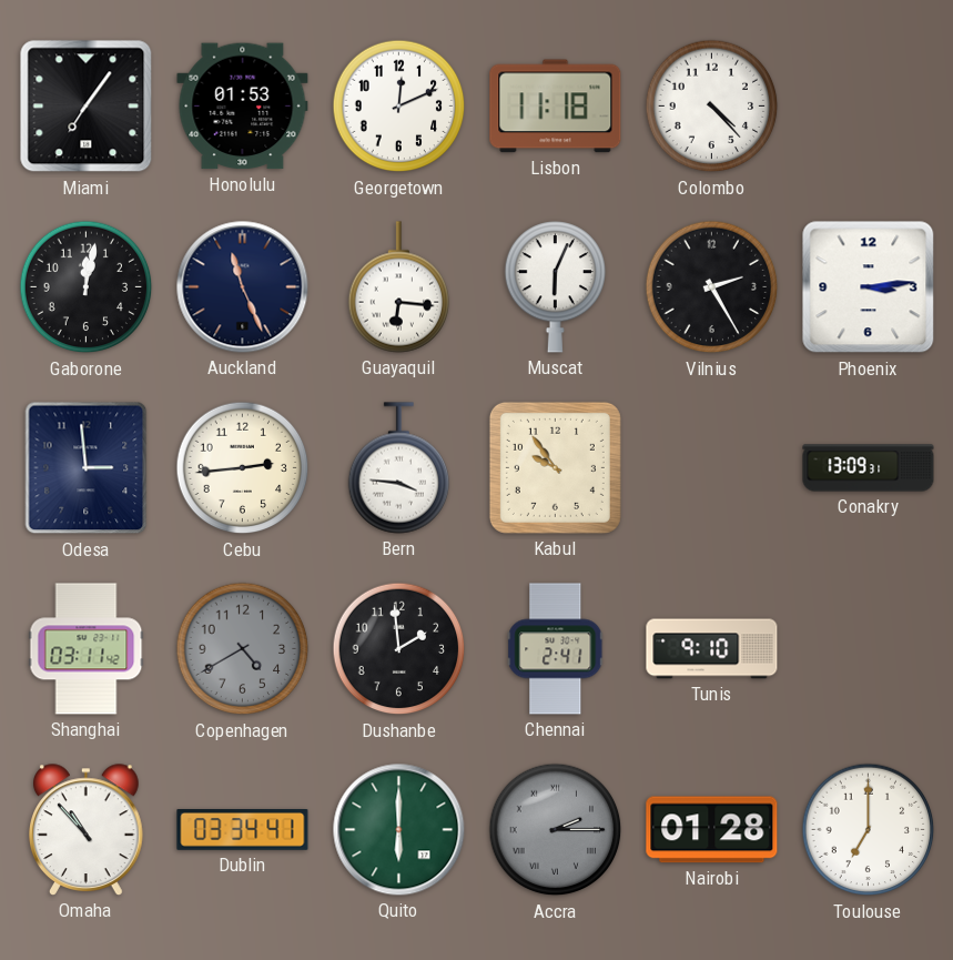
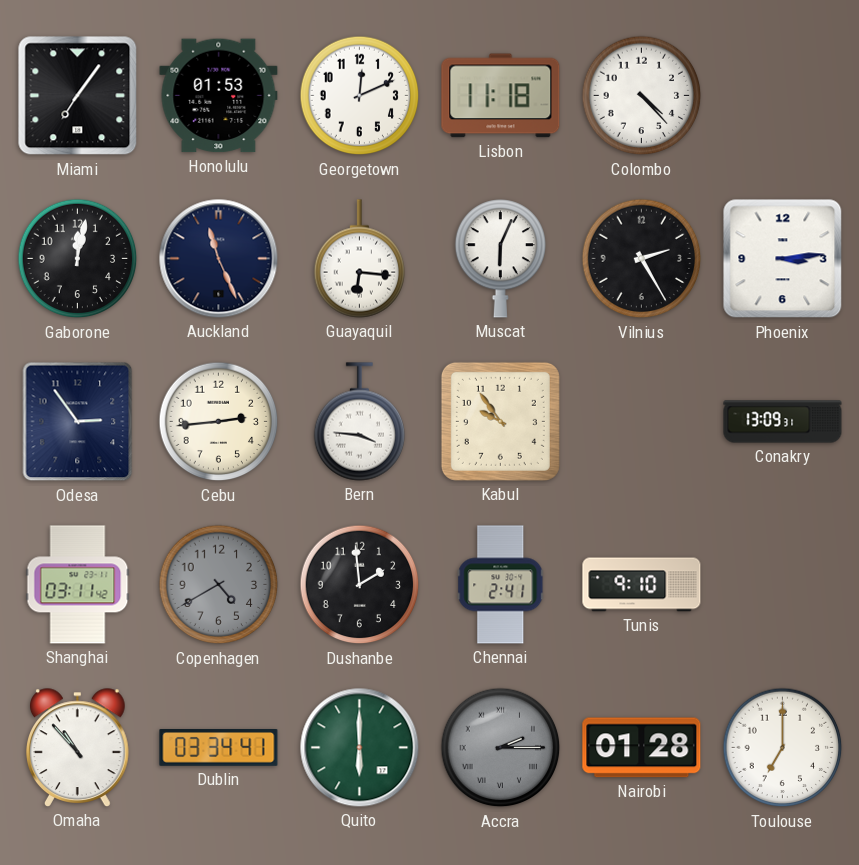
Odesa: 2:59 -> 2:54 (78, 422)
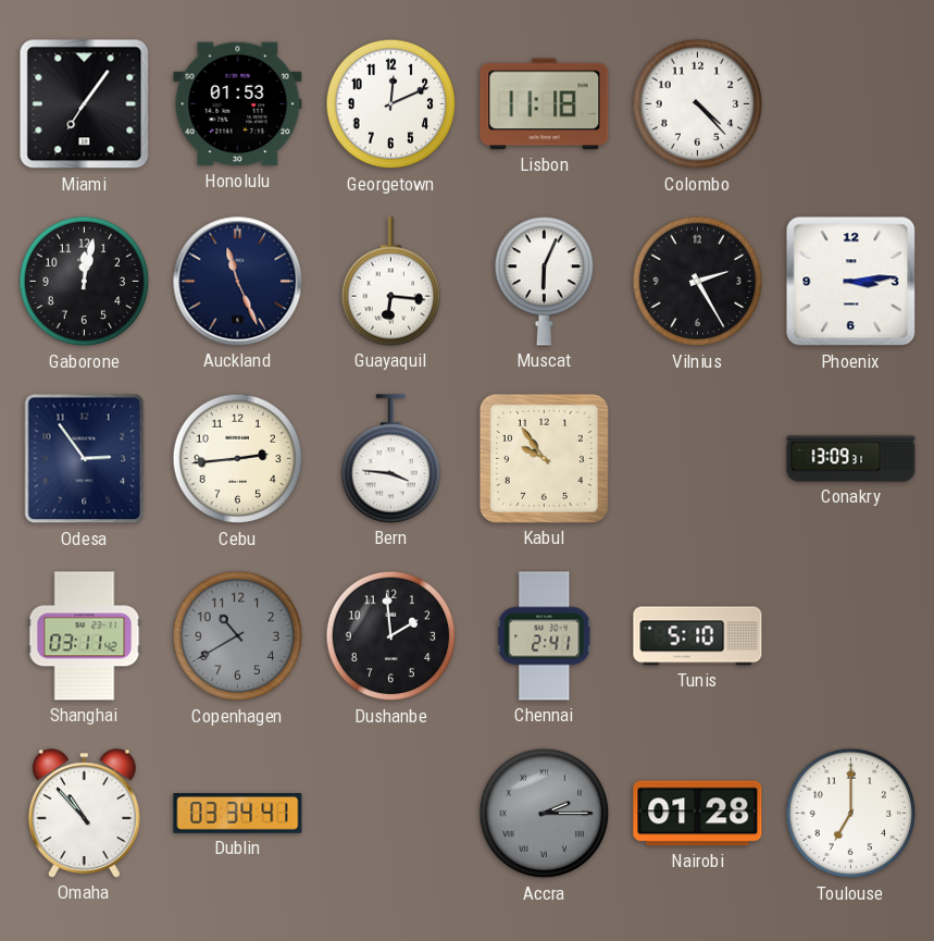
Copenhagen: 4:40 -> 10:40 (238, 636)
Tunis: 9:10 -> 5:10 (698, 636)
Quito: 6:00 -> none (360, 748)
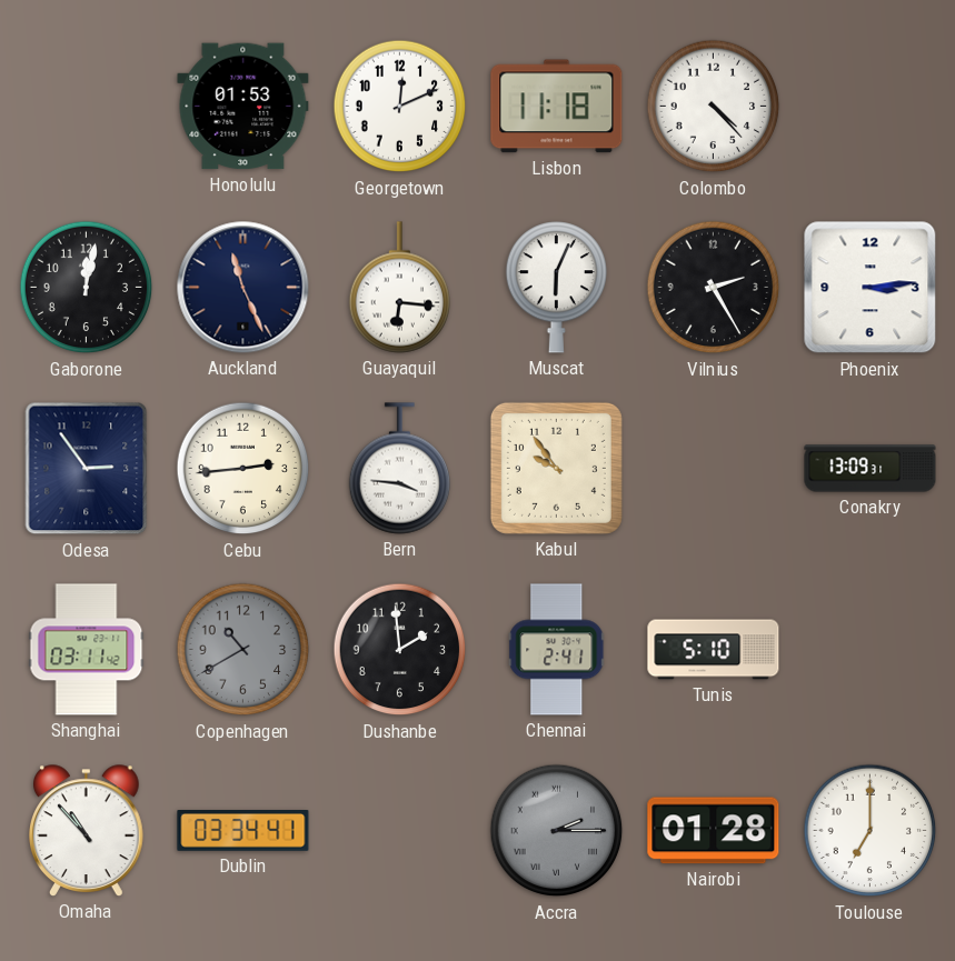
Miami: 7:06 -> none (85, 104)
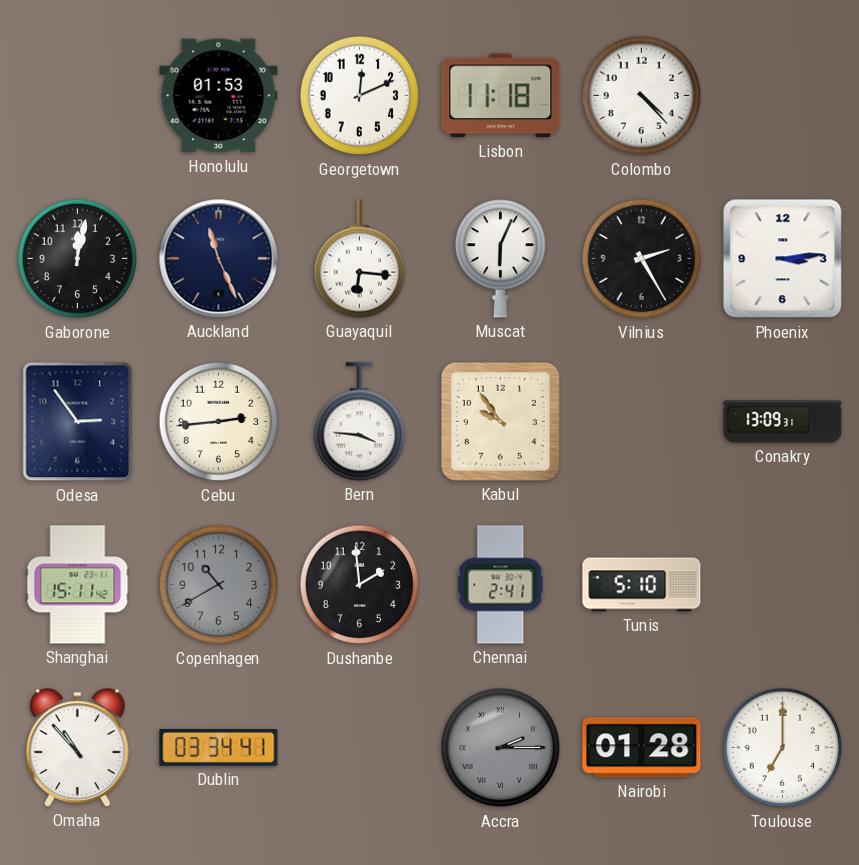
Shanghai: 03:11 -> 15:11 (78, 585)
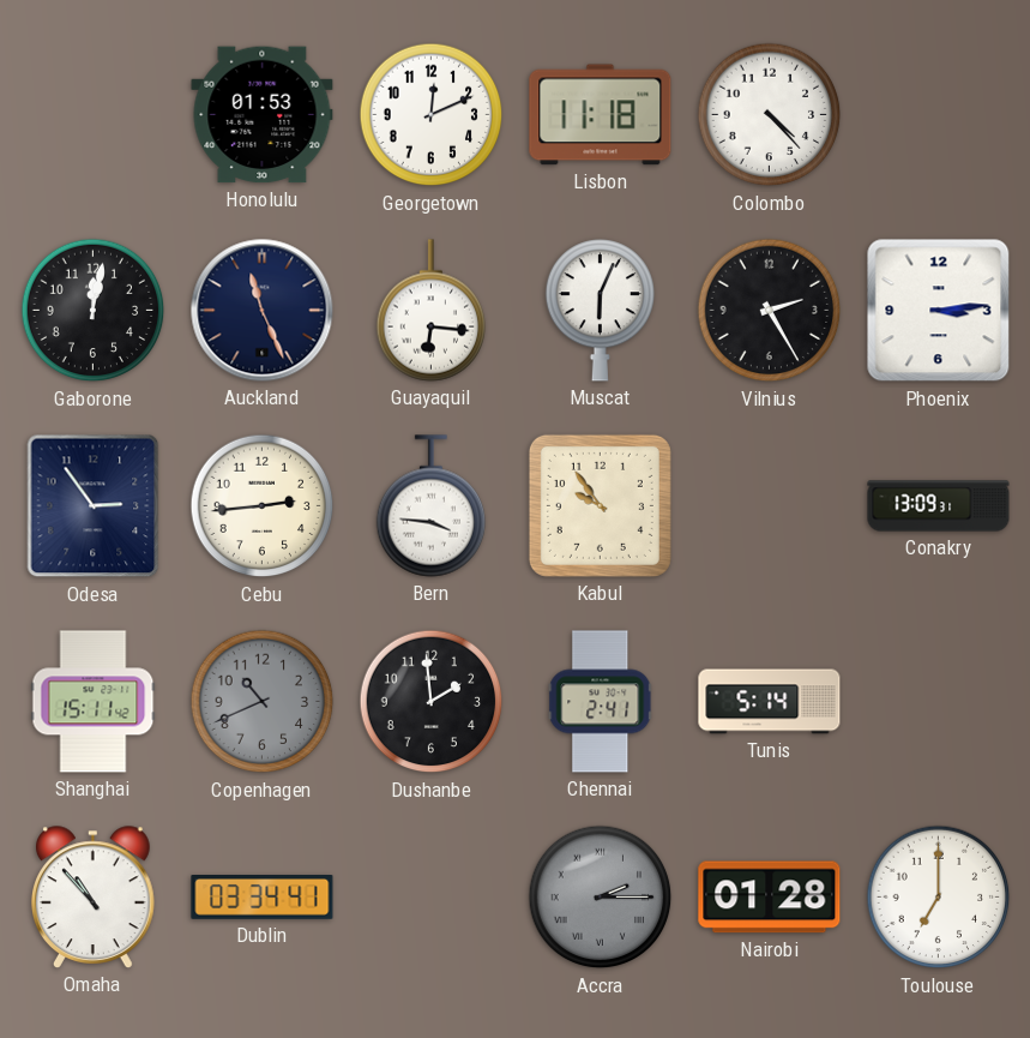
Copenhagen: 10:40 -> 10:41 (263, 702)
Tunis: 5:10 -> 5:14 (770, 702)
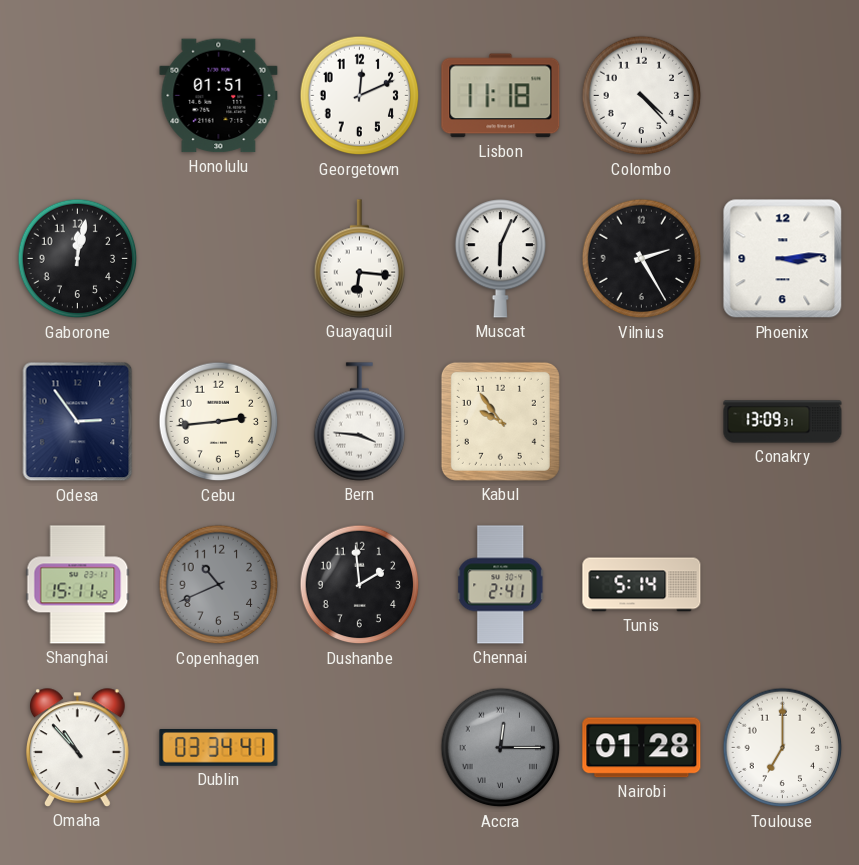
Honolulu: 01:53 -> 01:51 (219, 96)
Auckland: 11:26 -> none (263, 311)
Accra: 2:15 -> 12:15 (501, 748)
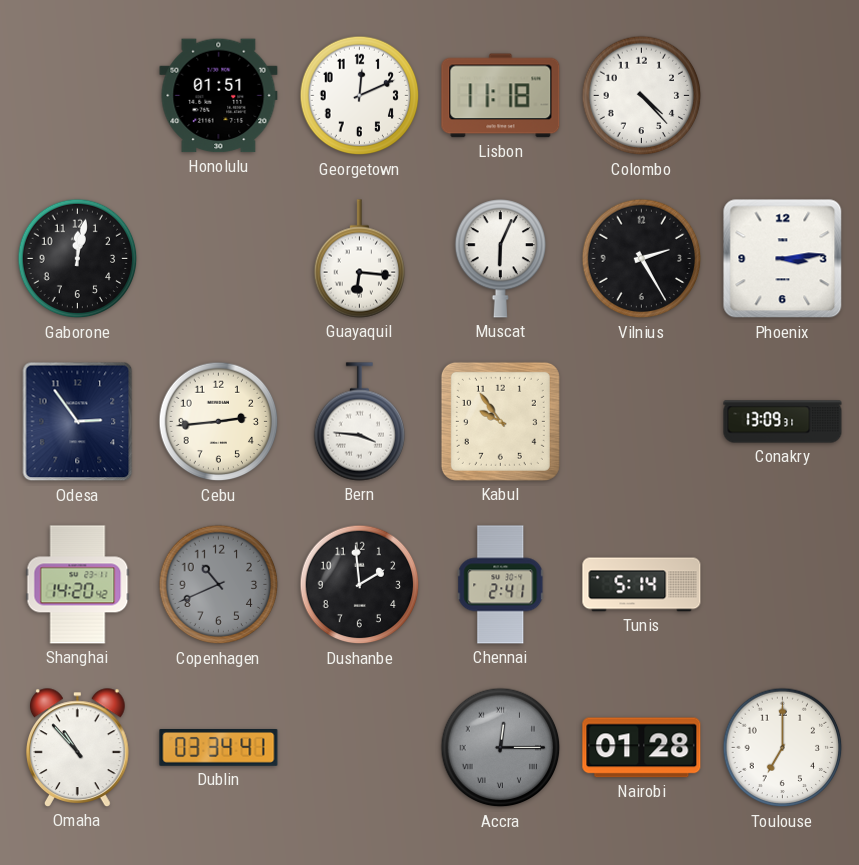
Shanghai: 15:11 -> 14:20 (78, 585)
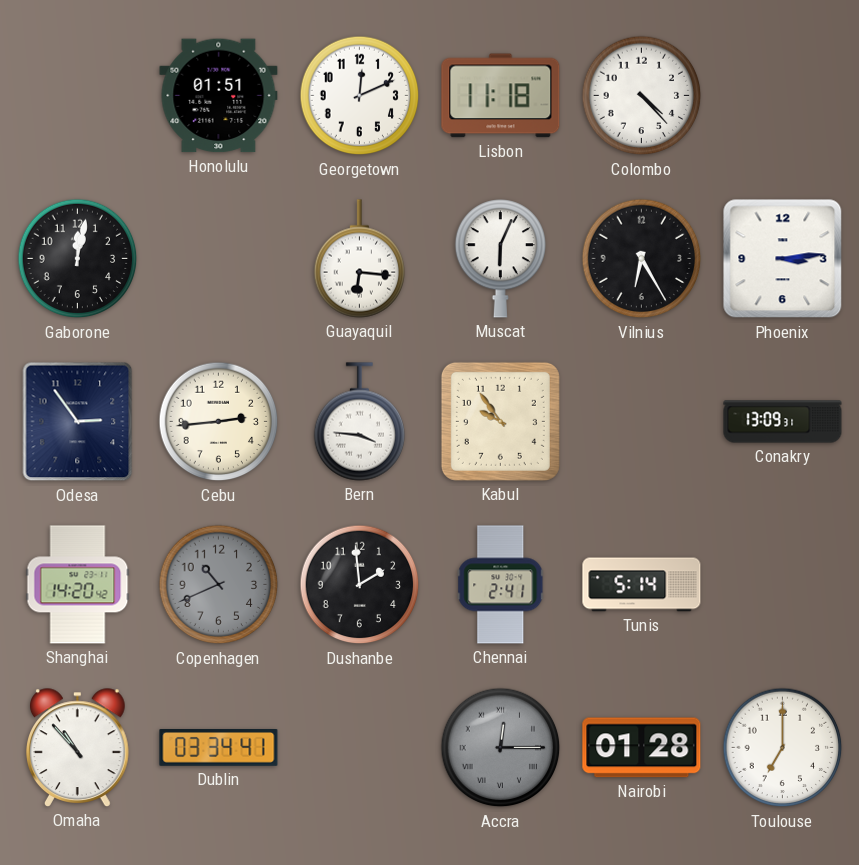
Vilnius: 2:25 -> 6:25 (642, 259)
